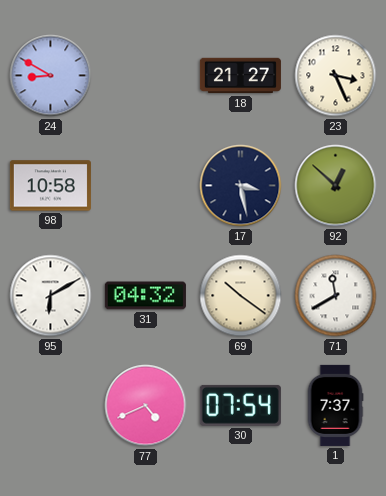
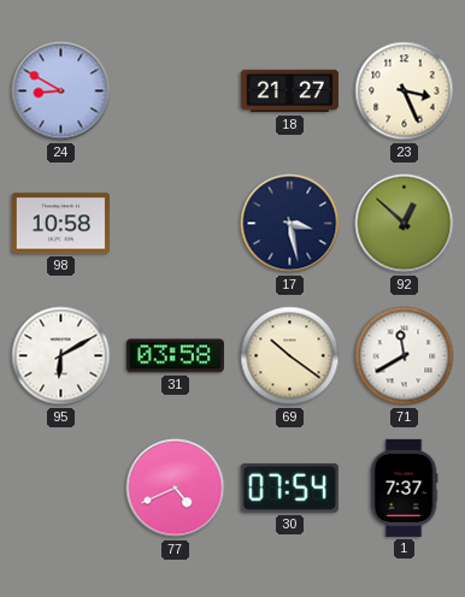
31: 04:32 -> 03:58 (175, 356)
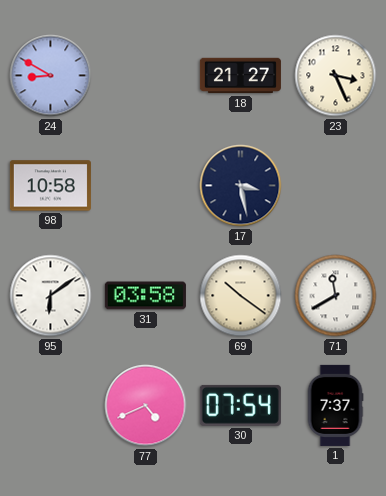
92: 12:52 -> none (405, 224)
95: 6:10 -> 6:09 (51, 296)
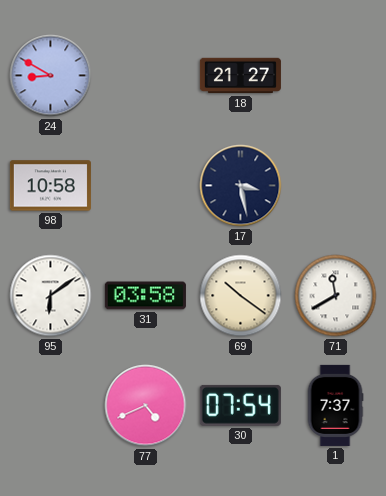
23: 3:26 -> none (336, 76)
